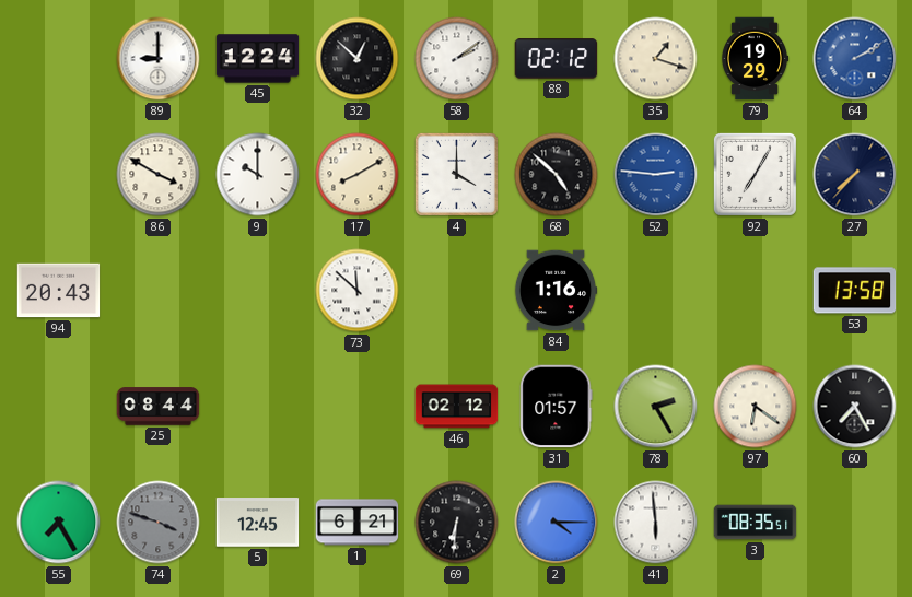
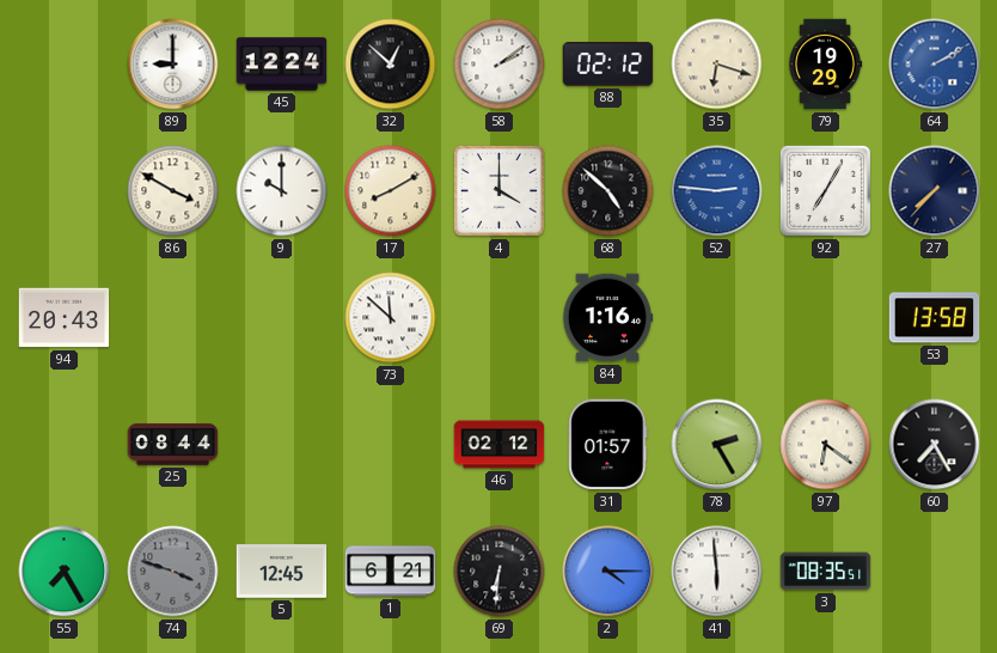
35: 1:18 -> 6:18 (717, 65)
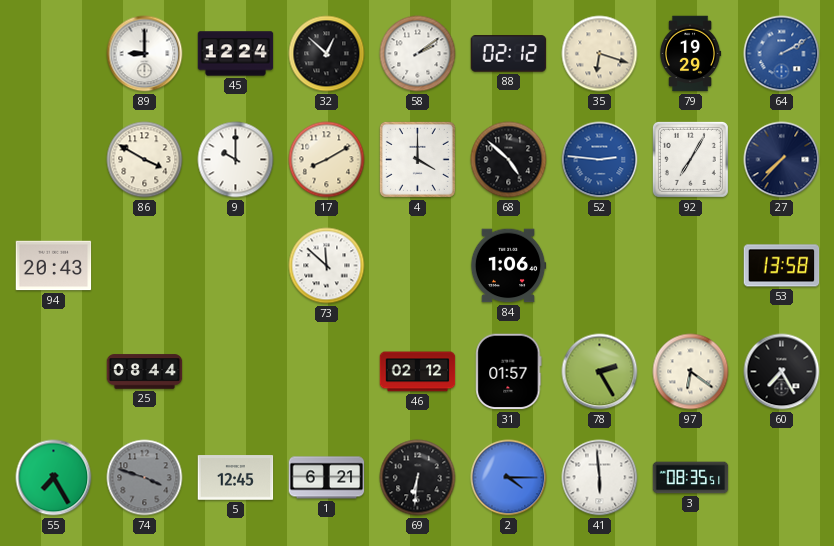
84: 1:16 -> 1:06 (508, 266)
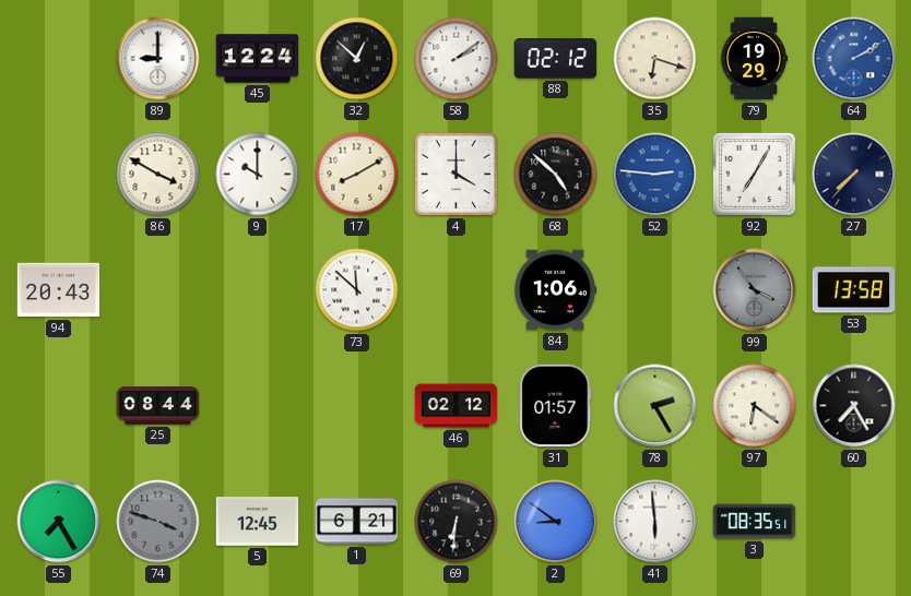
99: none -> 3:54 (755, 290)
2: 4:15 -> 8:51 (556, 522)
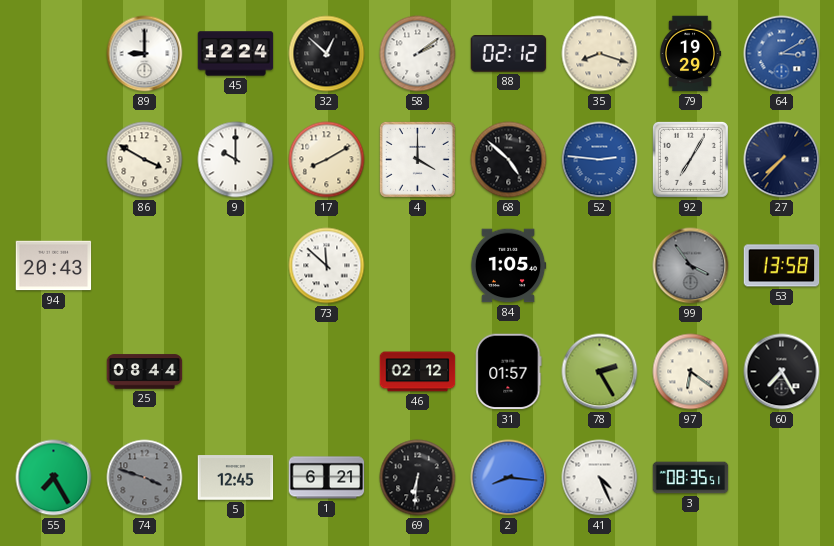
35: 6:18 -> 8:18 (600, 54)
64: 2:10 -> 3:10 (782, 54)
84: 1:06 -> 1:05 (508, 266)
2: 8:51 -> 8:16 (509, 478)
41: 5:59 -> 4:26 (600, 478)
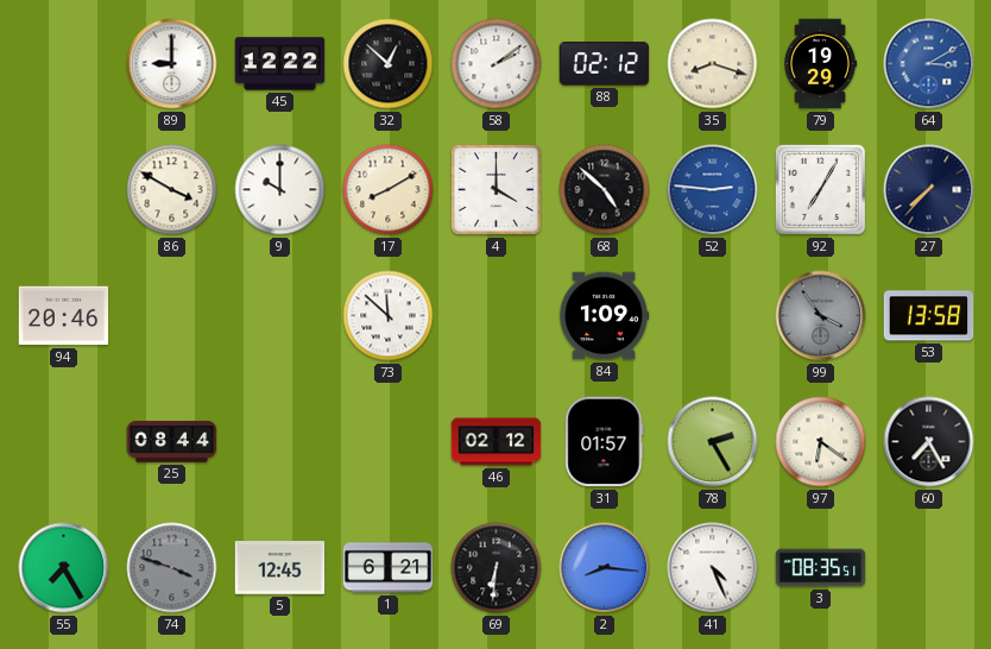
45: 12:24 -> 12:22 (280, 64)
94: 20:43 -> 20:46 (64, 316)
84: 1:05 -> 1:09 (604, 316)
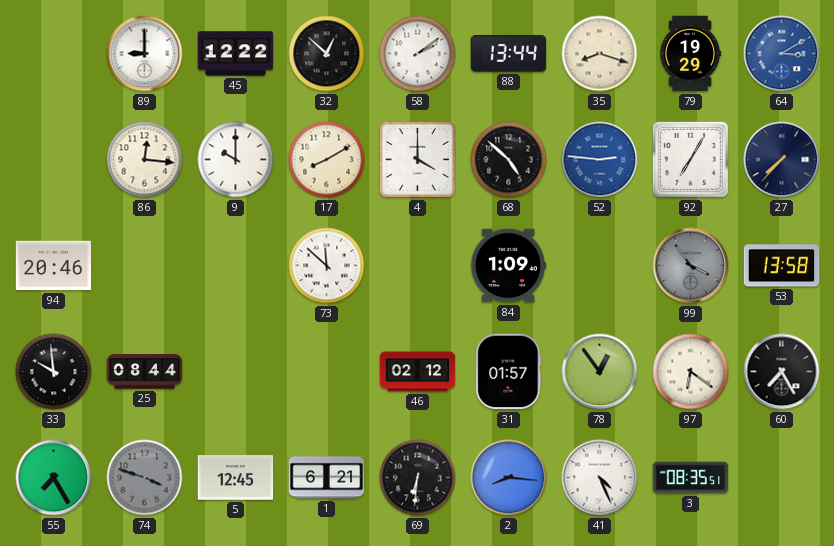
88: 02:12 -> 13:44 (509, 54)
86: 3:50 -> 12:16 (145, 160)
33: none -> 9:59 (54, 372)
78: 2:25 -> 12:54 (600, 372)
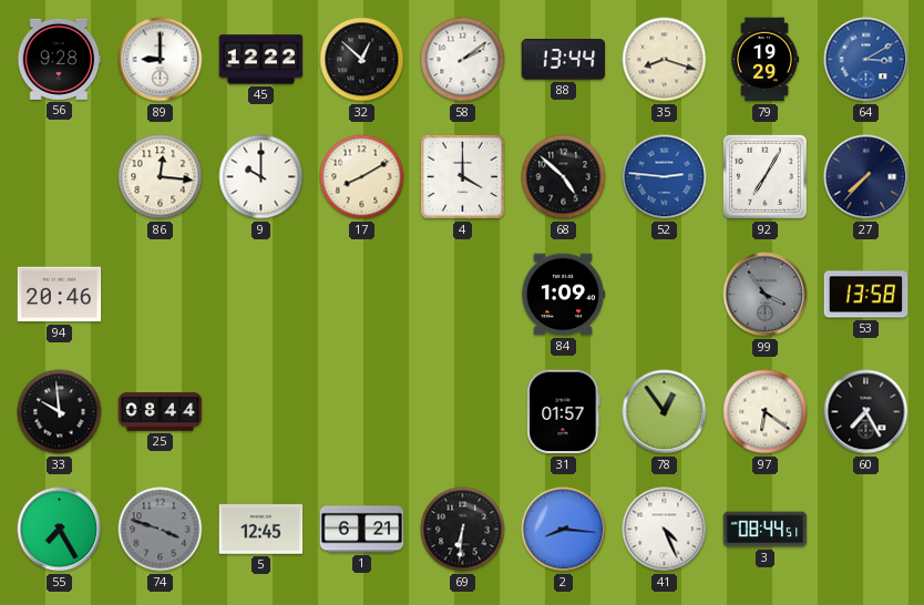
56: none -> 9:28 (60, 59)
73: 11:52 -> none (327, 266)
46: 02:12 -> none (418, 372)
3: 08:35 -> 08:44 (766, 530)
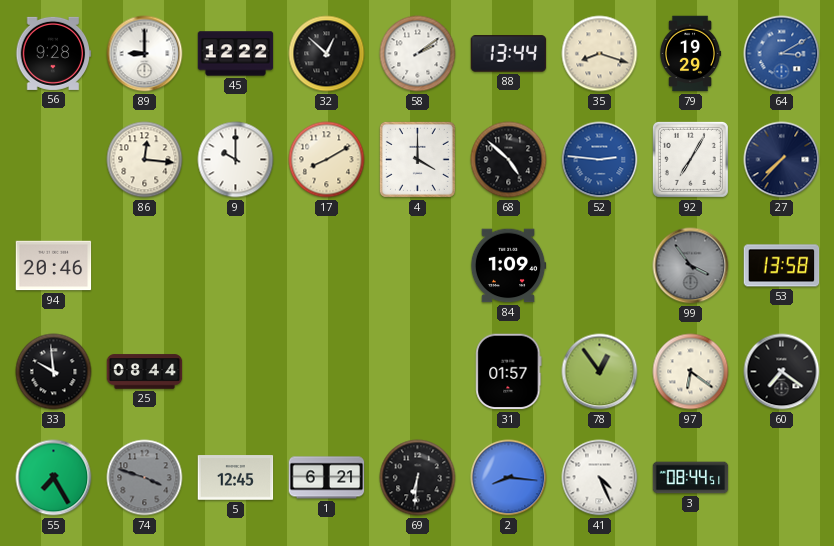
60: 7:25 -> 7:21 (782, 372)
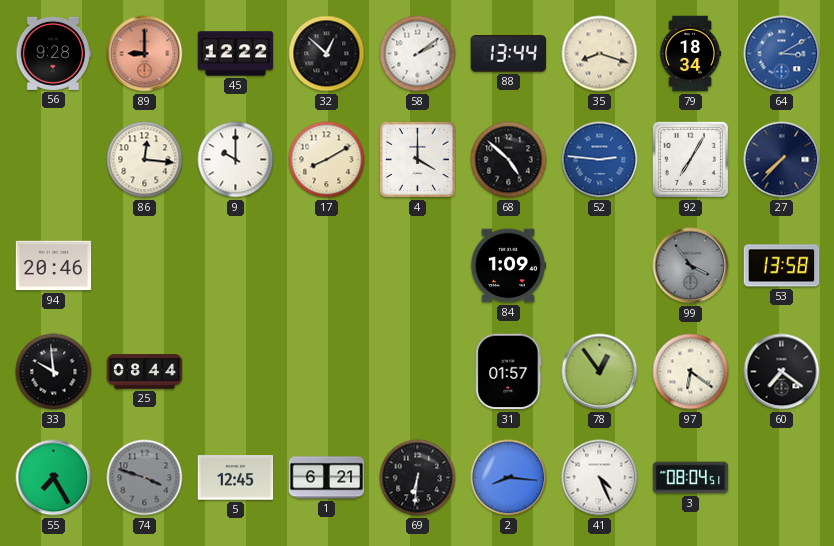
89 dial: white -> salmon (145, 54)
79: 19:29 -> 18:34 (690, 54)
3: 08:44 -> 08:04 (691, 478)
